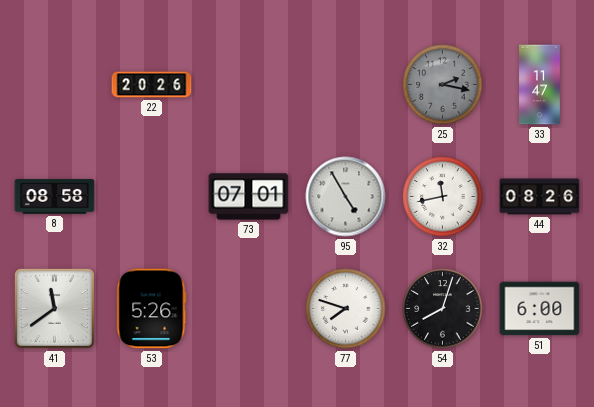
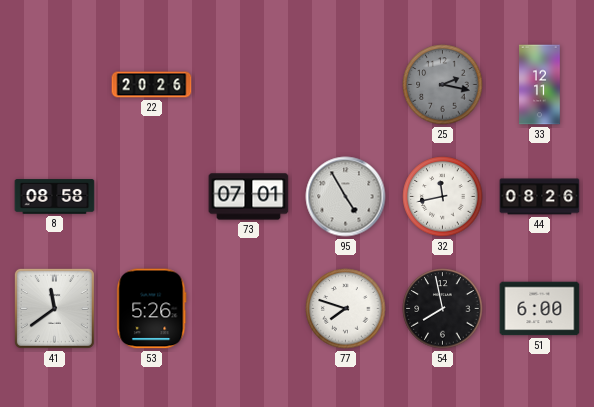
33: 11:47 -> 12:11 (540, 85)
54: 8:03 -> 7:58 (443, 309)
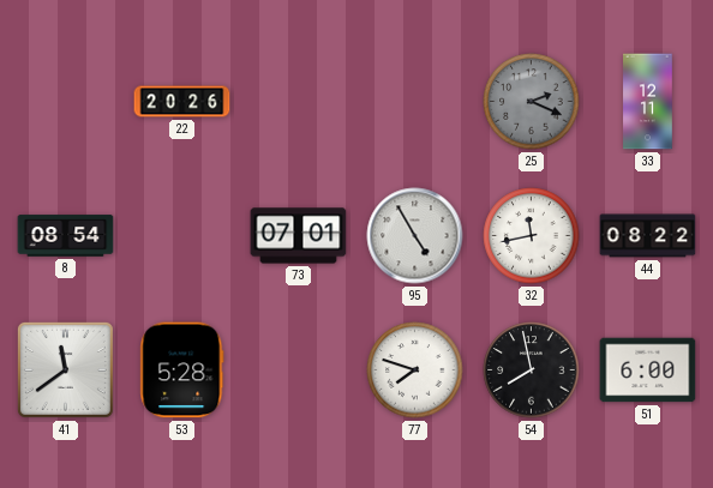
25: 2:17 -> 2:19 (532, 102)
8: 08:58 -> 08:54 (66, 236)
44: 08:26 -> 08:22 (648, 236)
53: 5:26 -> 5:28 (182, 370)
